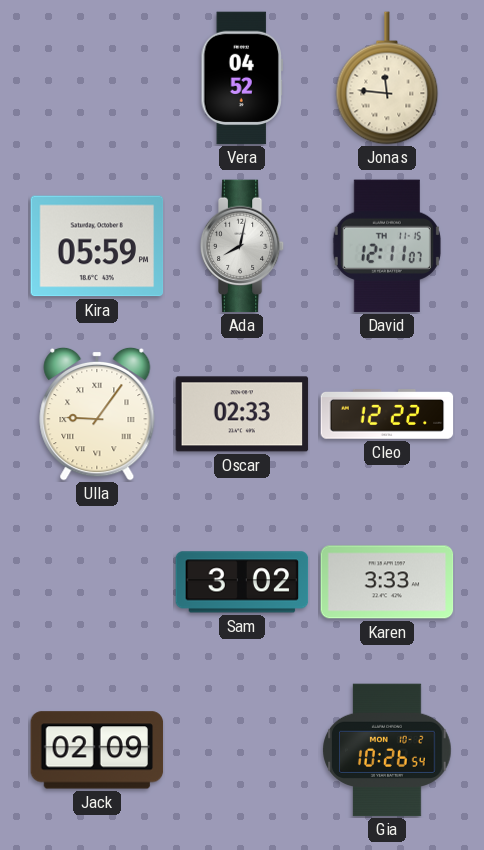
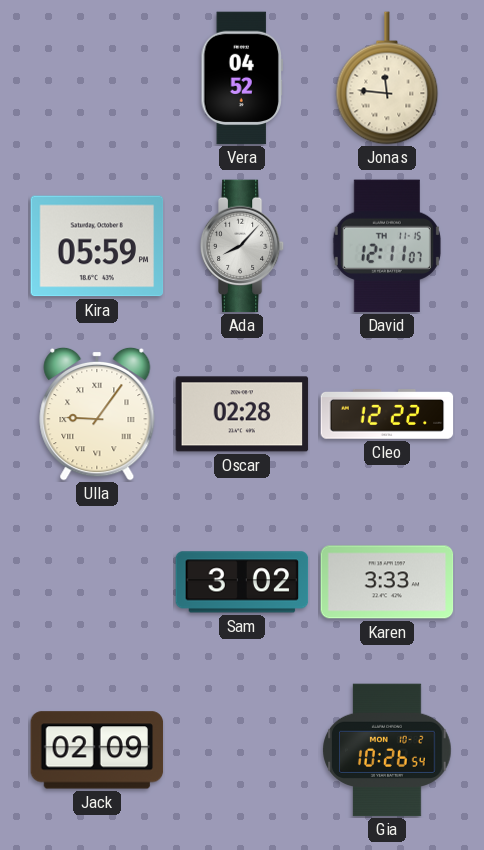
Ada: 8:02 -> 8:07 (242, 246)
Oscar: 02:33 -> 02:28 (242, 414)
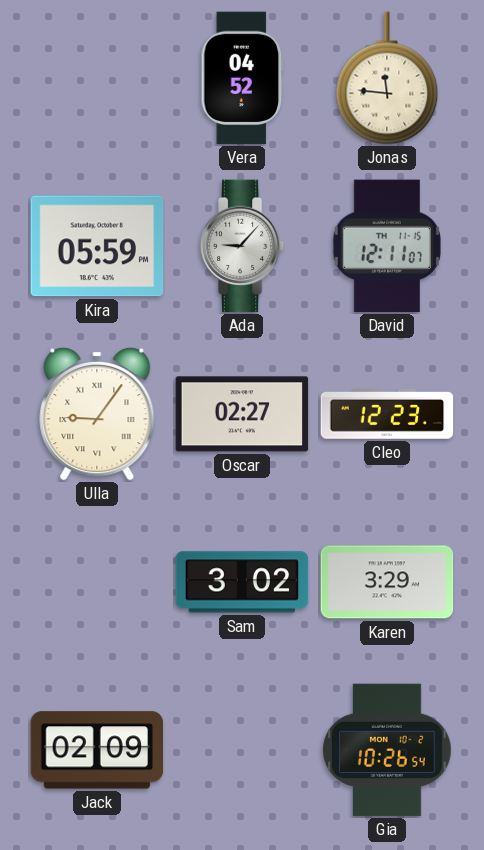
Ada: 8:07 -> 9:07 (242, 246)
Oscar: 02:28 -> 02:27 (242, 414)
Cleo: 12:22 -> 12:23 (387, 415)
Karen: 3:33 -> 3:29 (387, 582)
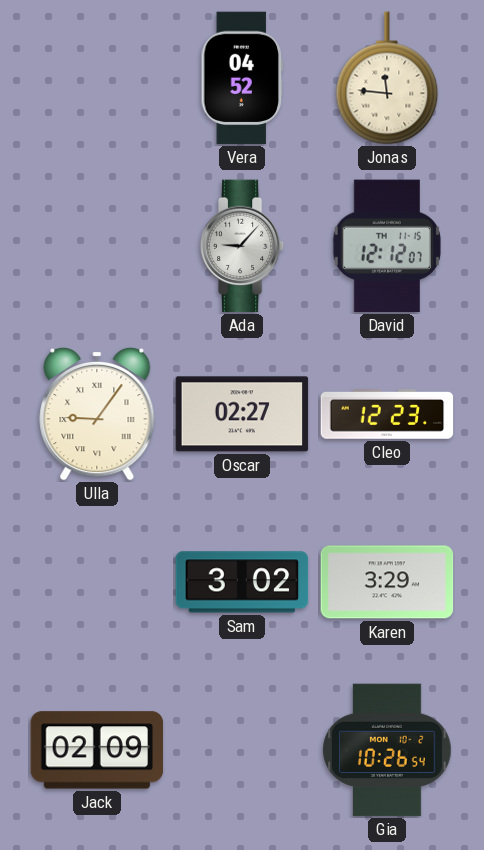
Kira: 05:59 -> none (97, 246)
David: 12:11 -> 12:12 (387, 246)
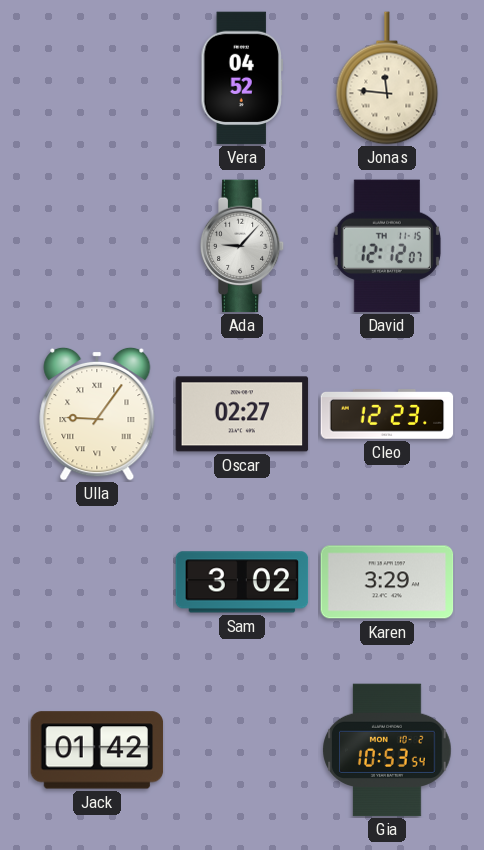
Jack: 02:09 -> 01:42 (97, 750)
Gia: 10:26 -> 10:53 (387, 750)
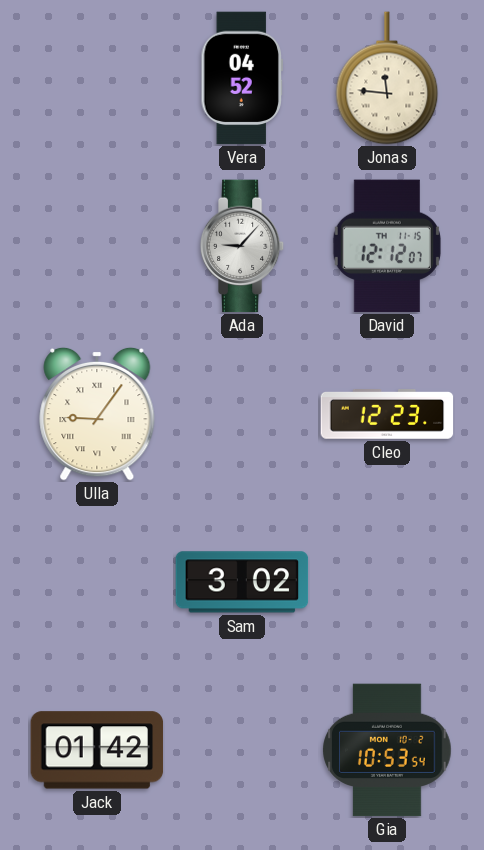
Oscar: 02:27 -> none (242, 414)
Karen: 3:29 -> none (387, 582)
